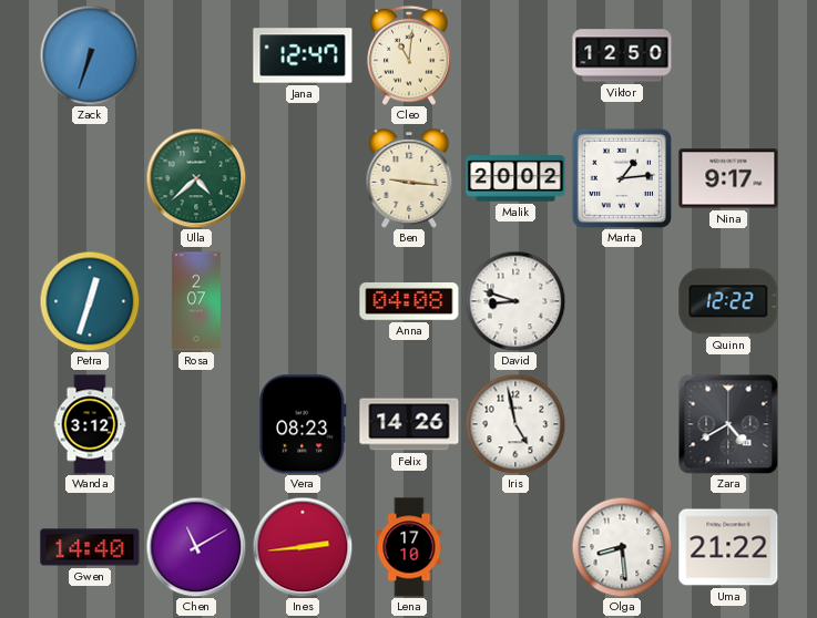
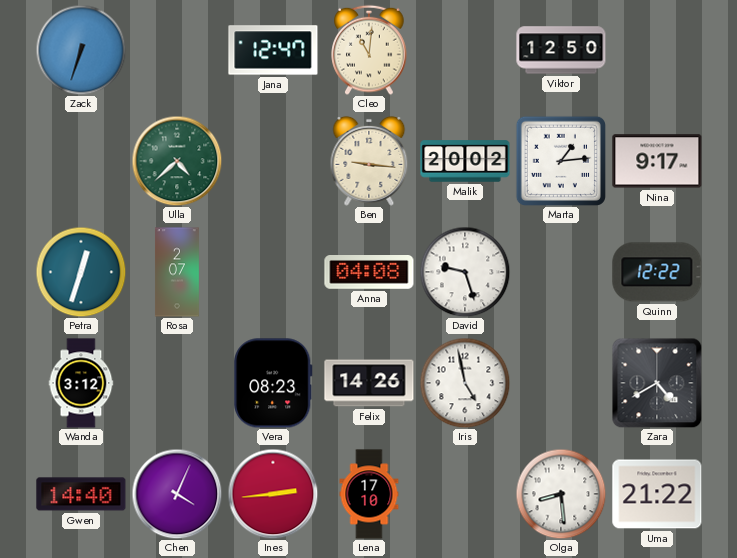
David: 8:48 -> 9:27 (465, 272)
Chen: 11:10 -> 4:04 (177, 494)
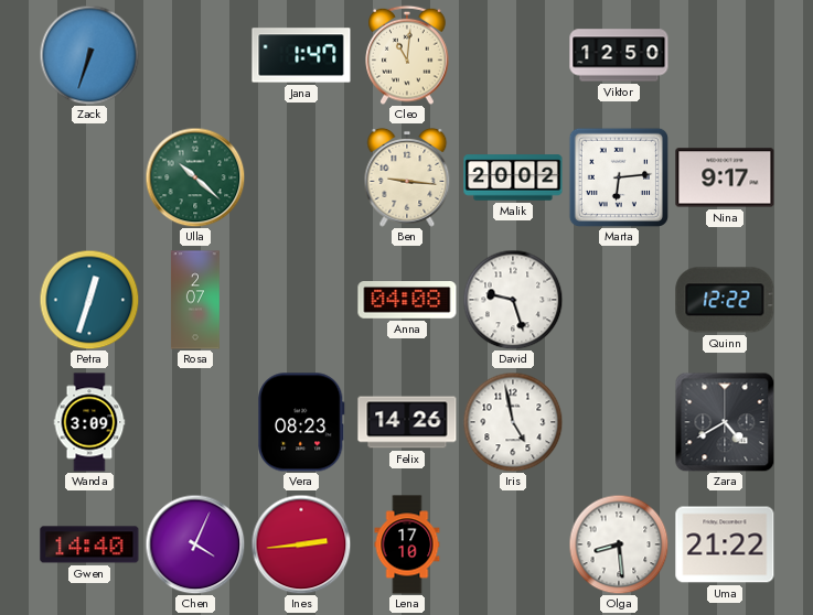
Jana: 12:47 -> 1:47 (301, 55)
Ulla: 4:38 -> 10:22 (195, 177)
Marta: 1:14 -> 6:14 (619, 177)
Wanda: 3:12 -> 3:09 (89, 422)
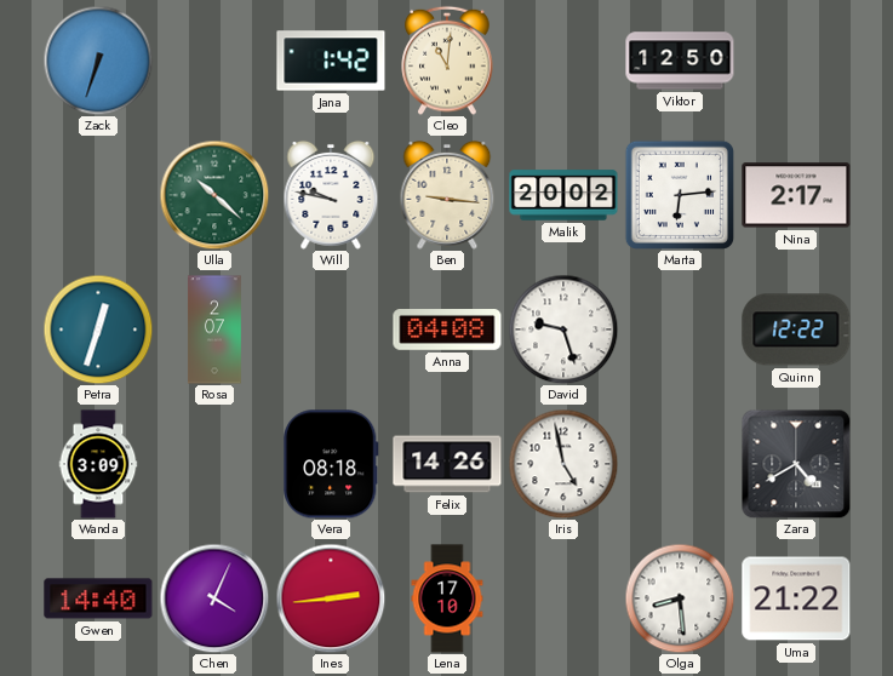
Jana: 1:47 -> 1:42 (331, 61)
Will: none -> 9:47 (331, 195)
Nina: 9:17 -> 2:17 (796, 195)
Vera: 08:23 -> 08:18 (331, 464)
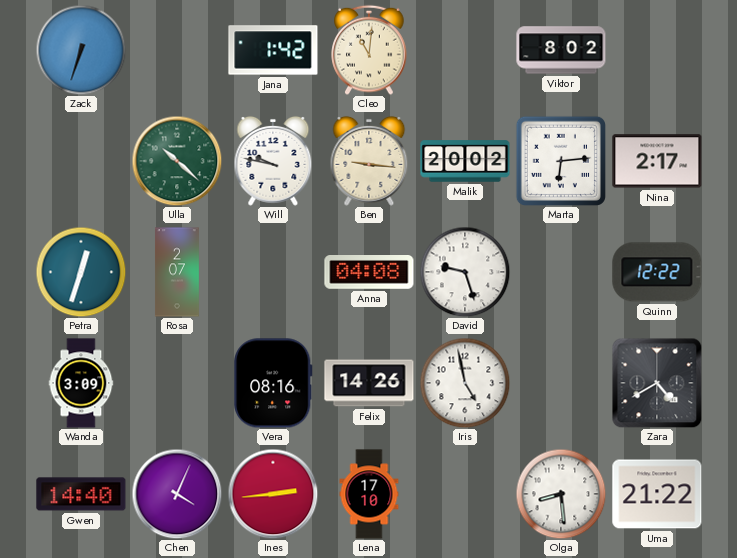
Viktor: 12:50 -> 8:02 (561, 50)
Vera: 08:18 -> 08:16 (273, 383)
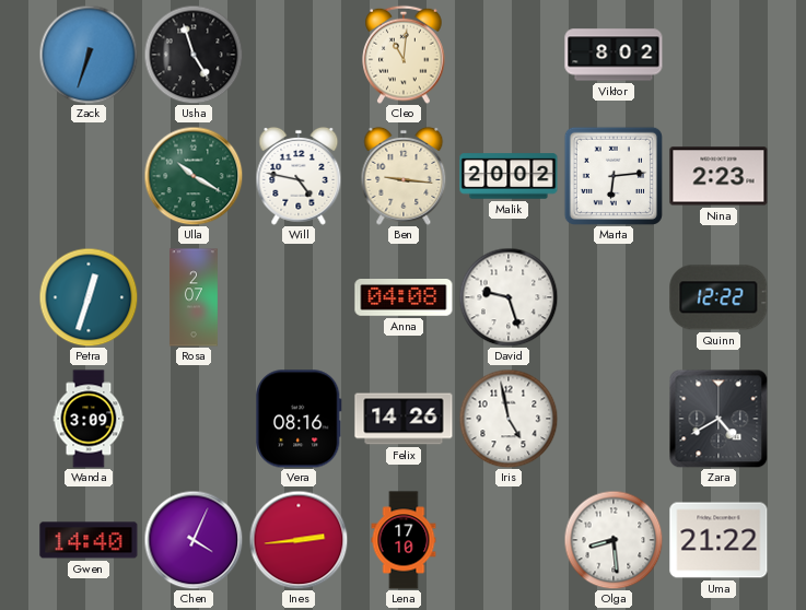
Usha: none -> 4:57 (194, 55)
Jana: 1:42 -> none (273, 50)
Ulla: 10:22 -> 10:20 (194, 176)
Will: 9:47 -> 4:47 (299, 176)
Nina: 2:17 -> 2:23 (719, 176)
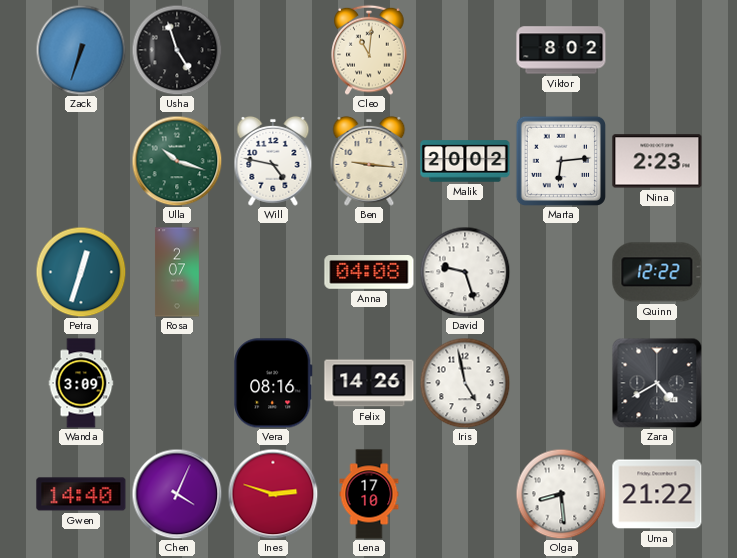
Ulla: 10:20 -> 10:18 (177, 161)
Ines: 2:44 -> 2:48 (273, 494)
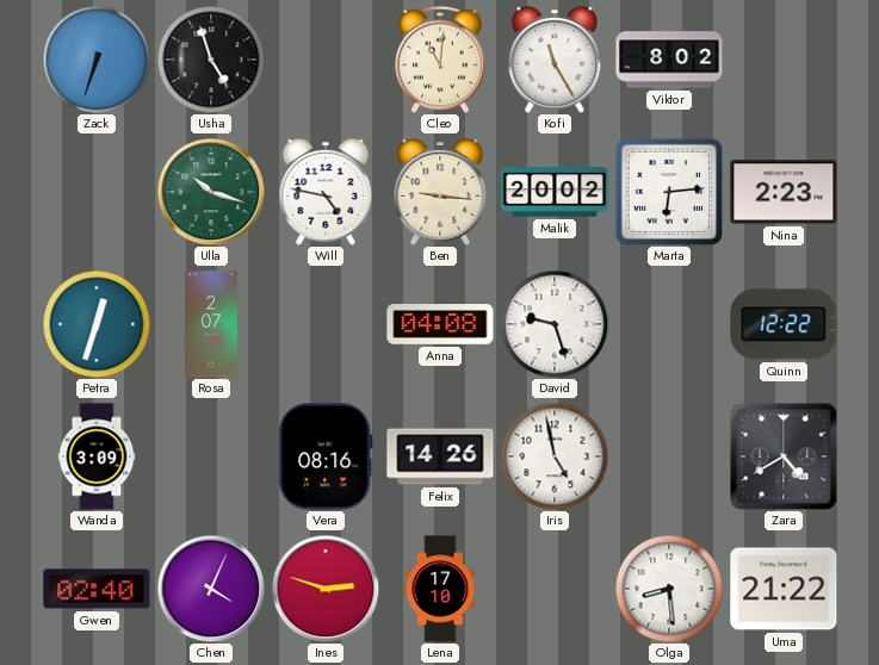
Kofi: none -> 11:25 (555, 60)
Gwen: 14:40 -> 02:40 (97, 589)
